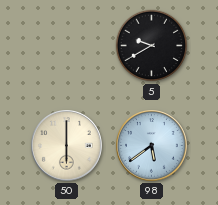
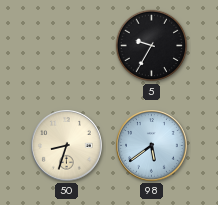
5: 9:40 -> 9:35 (152, 46)
50: 6:00 -> 8:33 (67, 146)
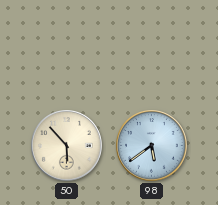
5: 9:35 -> none (152, 46)
50: 8:33 -> 5:53 (67, 146)
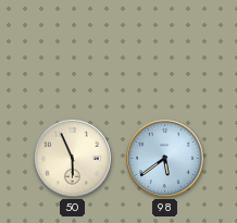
50: 5:53 -> 5:56 (73, 159)
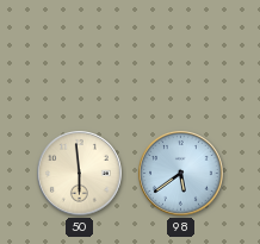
50: 5:56 -> 5:59 (80, 174)
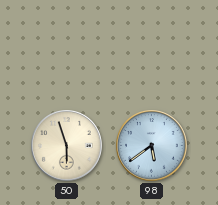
50: 5:59 -> 5:57 (67, 146)
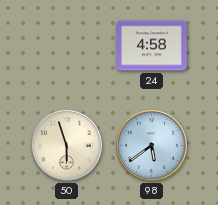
24: none -> 4:58 (152, 46)
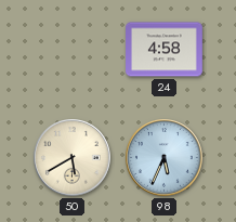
50: 5:57 -> 5:40 (73, 158)
98: 5:39 -> 5:34 (165, 158)
